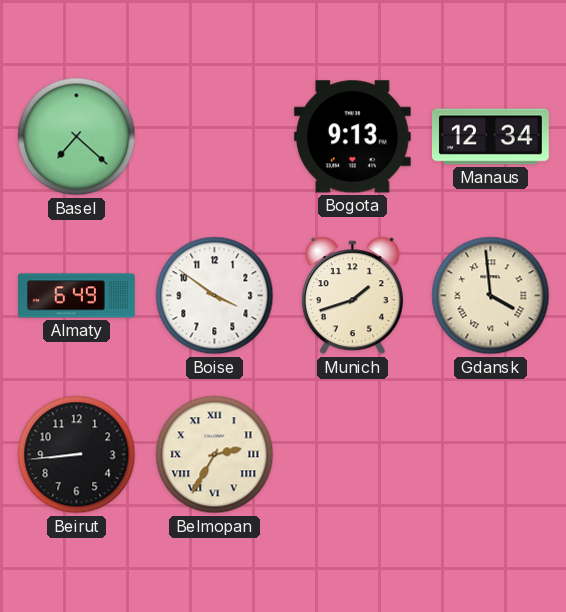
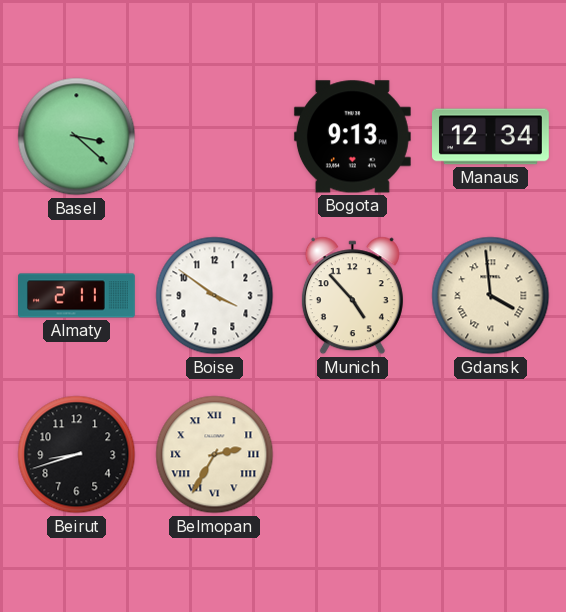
Basel: 7:22 -> 3:22 (77, 137)
Almaty: 6:49 -> 2:11 (77, 296)
Munich: 1:42 -> 4:53 (352, 296)
Beirut: 8:44 -> 8:42 (77, 455)
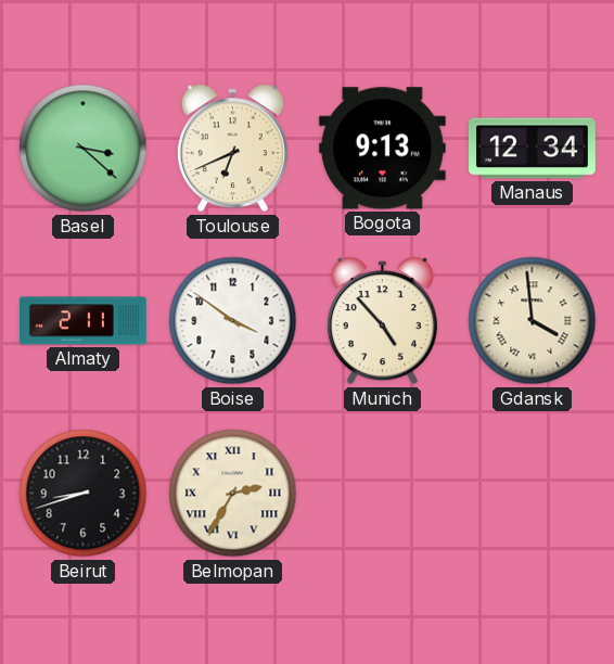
Toulouse: none -> 6:41 (232, 149)
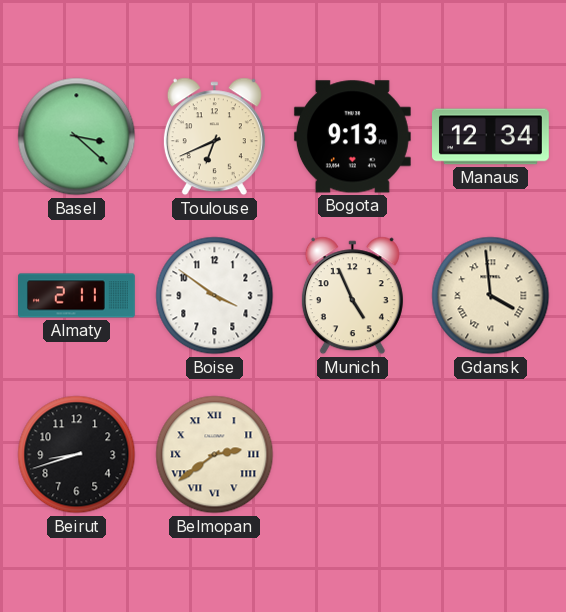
Munich: 4:53 -> 4:56 (352, 296)
Belmopan: 2:35 -> 2:39 (215, 455)
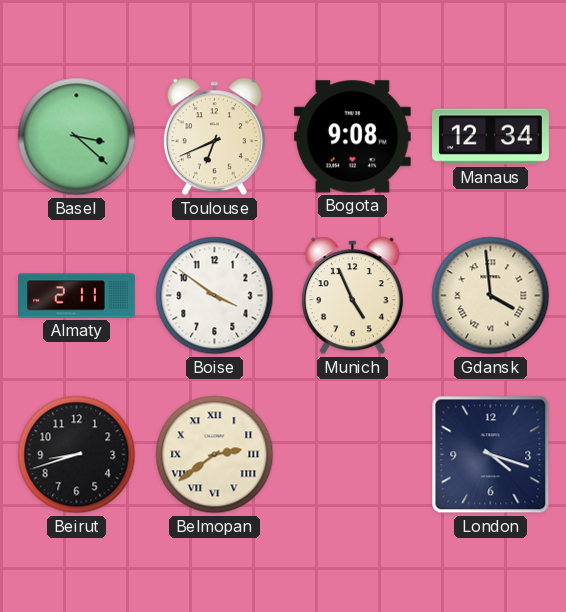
Bogota: 9:13 -> 9:08 (352, 137)
London: none -> 4:18 (491, 455)
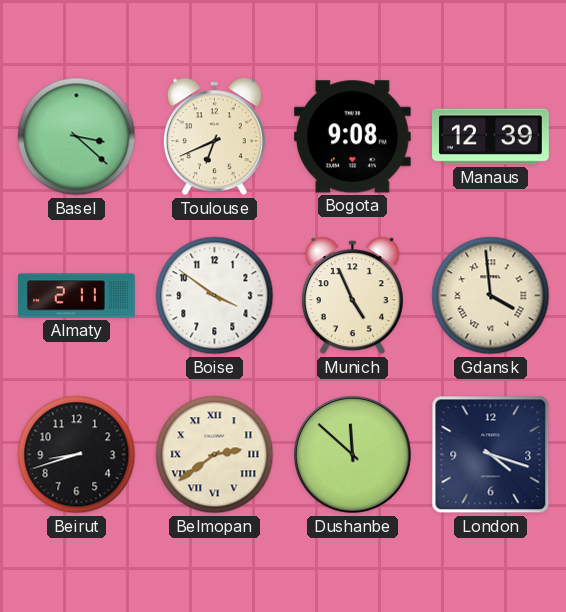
Manaus: 12:34 -> 12:39 (491, 137)
Dushanbe: none -> 11:52 (353, 455)
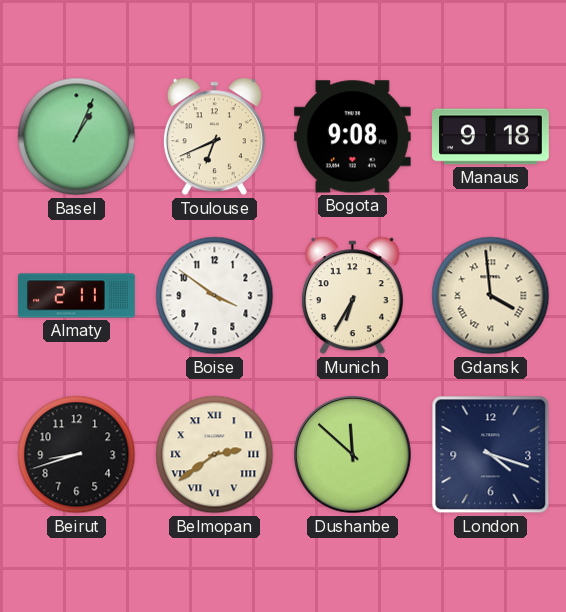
Basel: 3:22 -> 1:04 (77, 137)
Manaus: 12:39 -> 9:18 (491, 137)
Munich: 4:56 -> 6:35 (352, 296)
